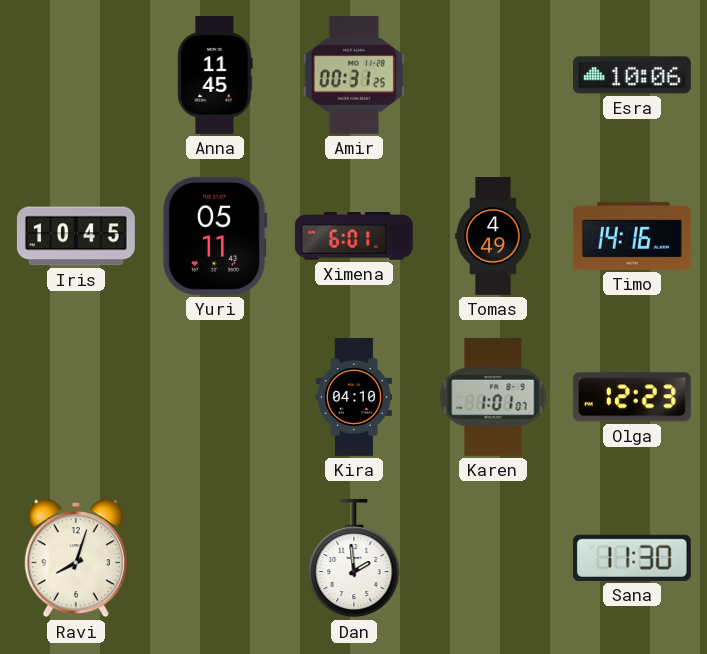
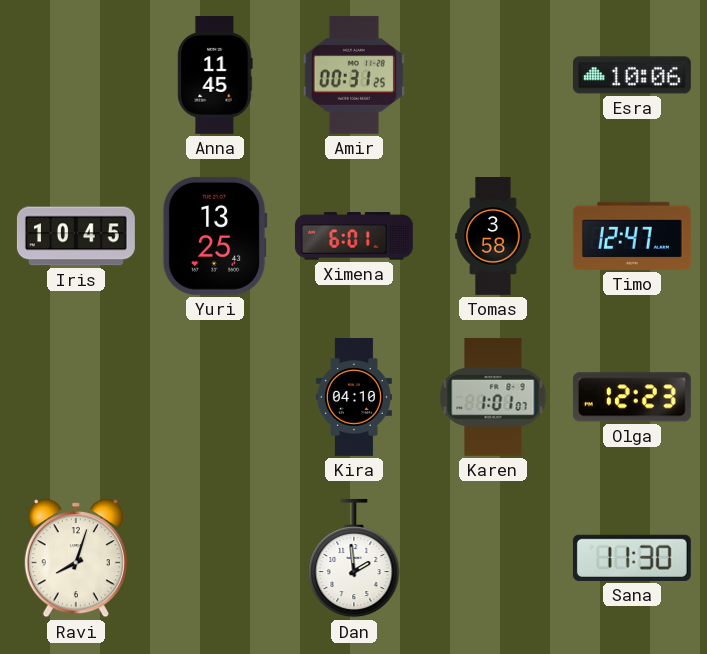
Yuri: 05:11 -> 13:25 (215, 236)
Tomas: 4:49 -> 3:58 (493, 237)
Timo: 14:16 -> 12:47 (632, 236)
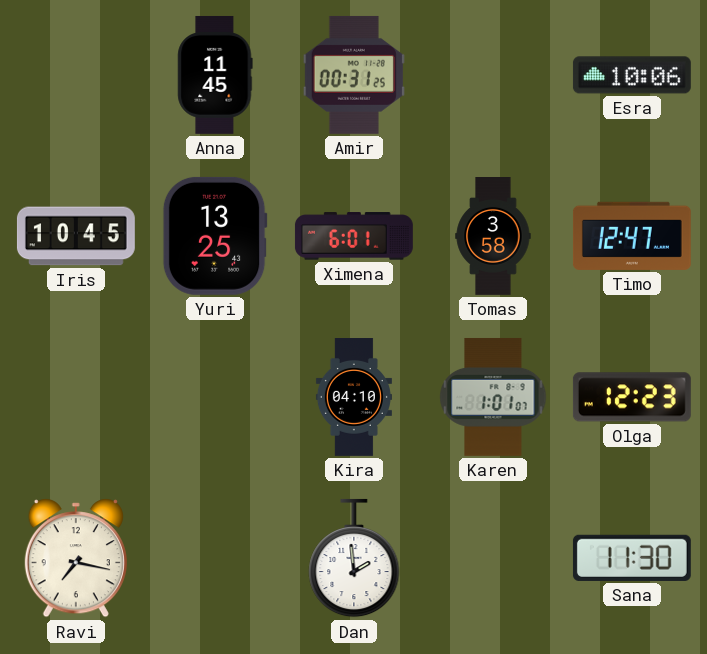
Ravi: 8:03 -> 7:17 (76, 558)
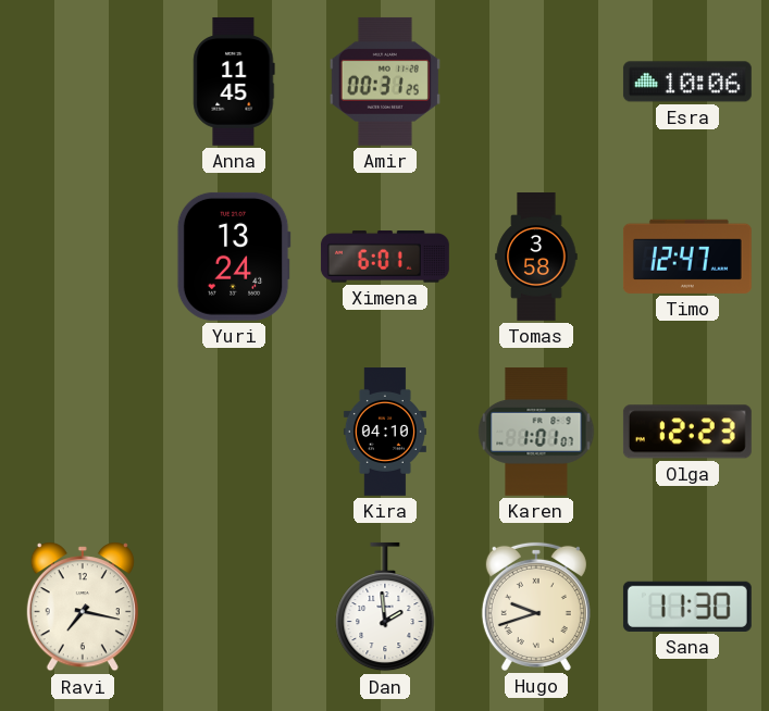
Iris: 10:45 -> none (76, 236)
Yuri: 13:25 -> 13:24 (234, 257)
Hugo: none -> 9:42 (536, 607)
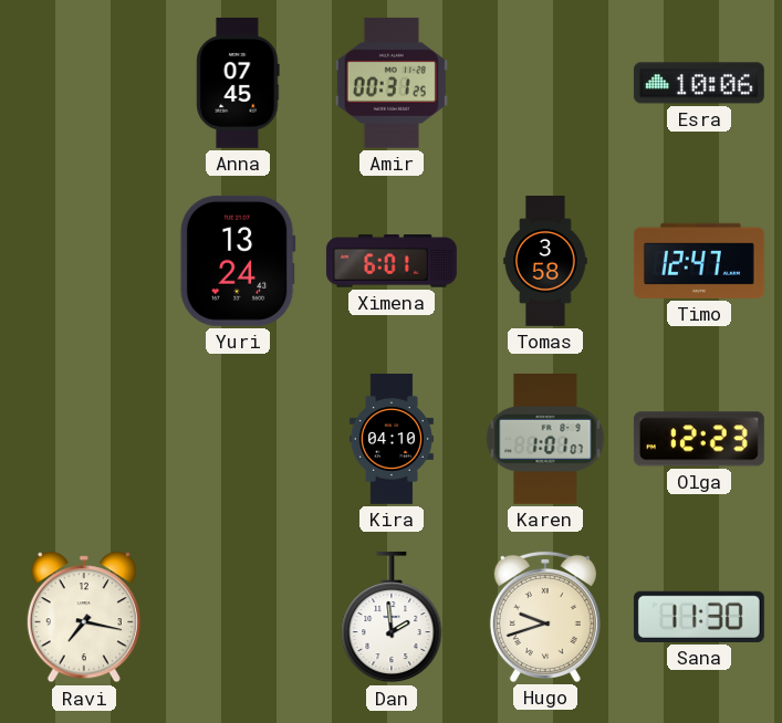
Anna: 11:45 -> 07:45 (238, 83)
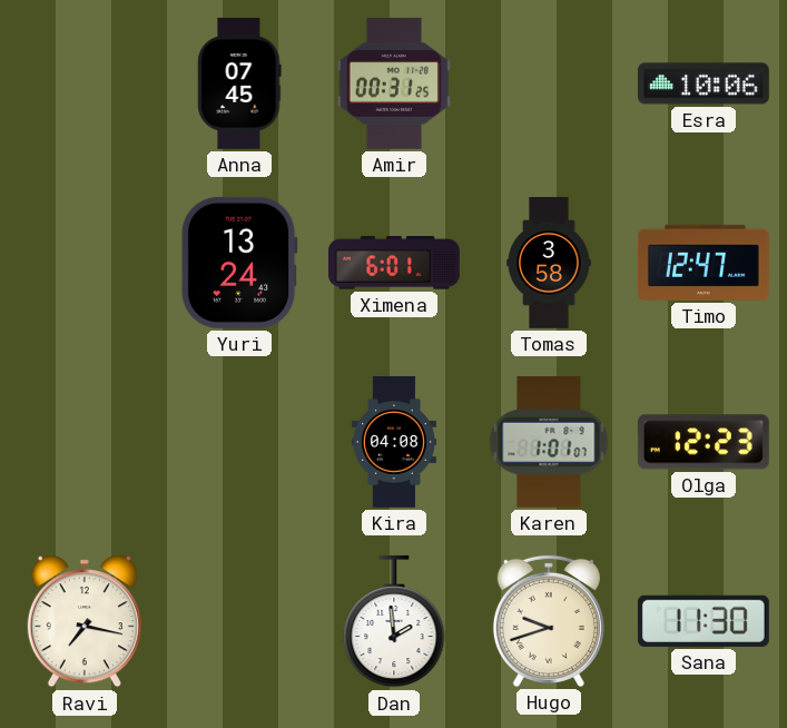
Kira: 04:10 -> 04:08 (394, 443)
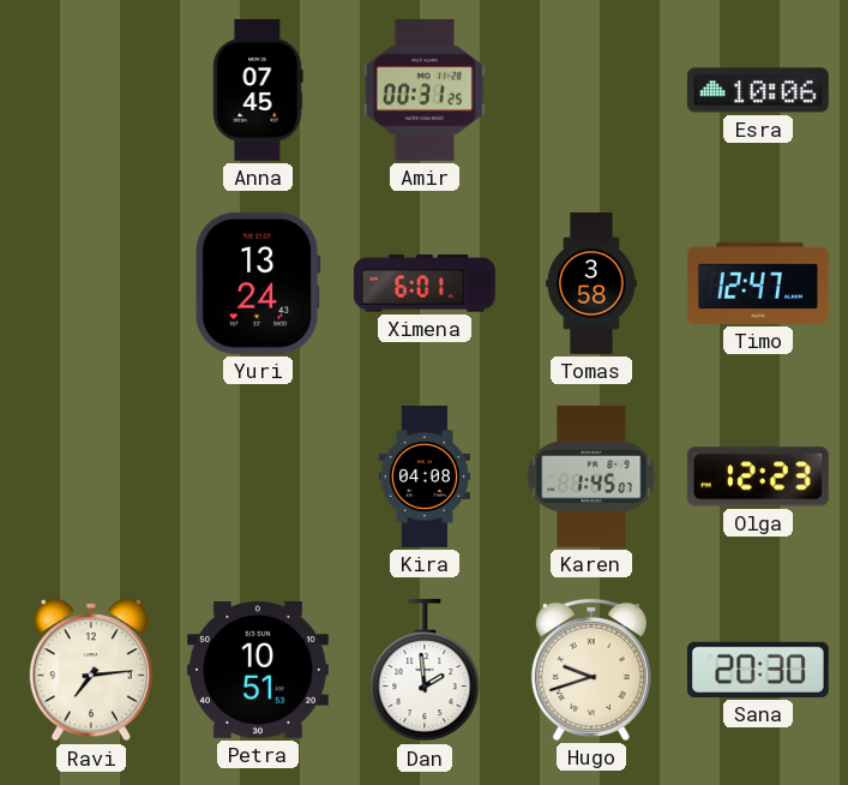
Karen: 1:01 -> 1:45 (591, 477)
Ravi: 7:17 -> 7:14 (91, 670)
Petra: none -> 10:51 (258, 671)
Sana: 11:30 -> 20:30 (758, 670)
